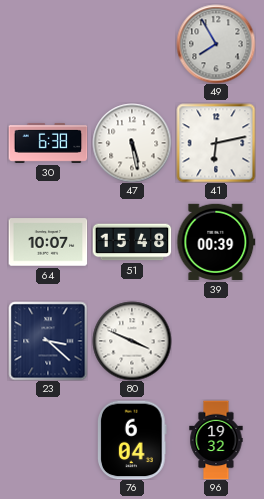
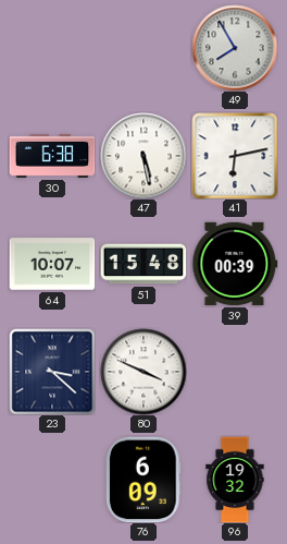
76: 6:04 -> 6:09 (145, 480)
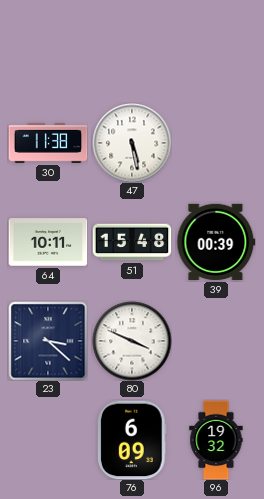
49: 7:55 -> none (235, 48)
30: 6:38 -> 11:38 (48, 143)
41: 6:13 -> none (235, 156)
64: 10:07 -> 10:11 (48, 242)
